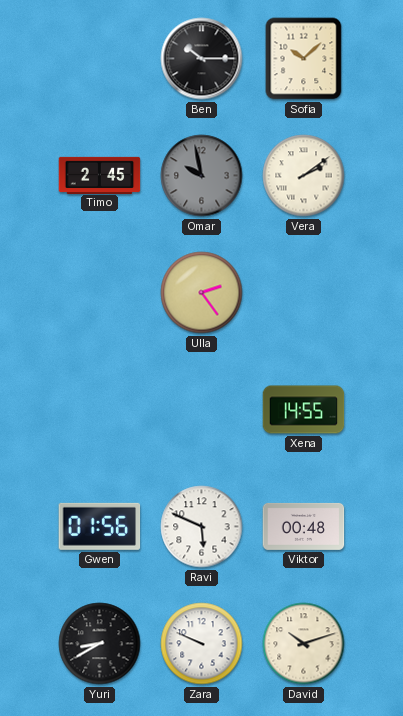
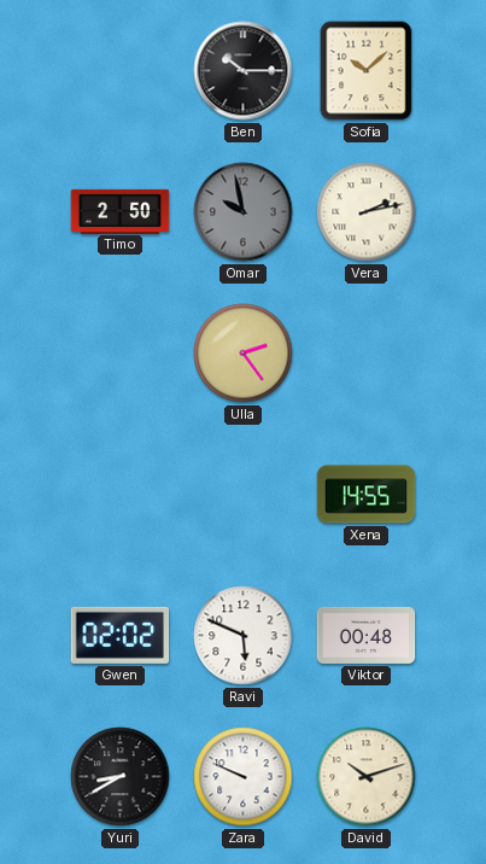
Timo: 2:45 -> 2:50 (121, 211)
Vera: 2:09 -> 2:13 (367, 212)
Gwen: 01:56 -> 02:02 (121, 635)
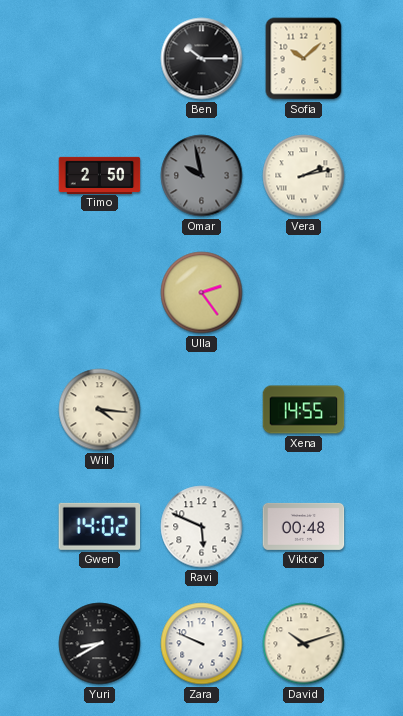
Will: none -> 4:16 (100, 410)
Gwen: 02:02 -> 14:02 (100, 526)
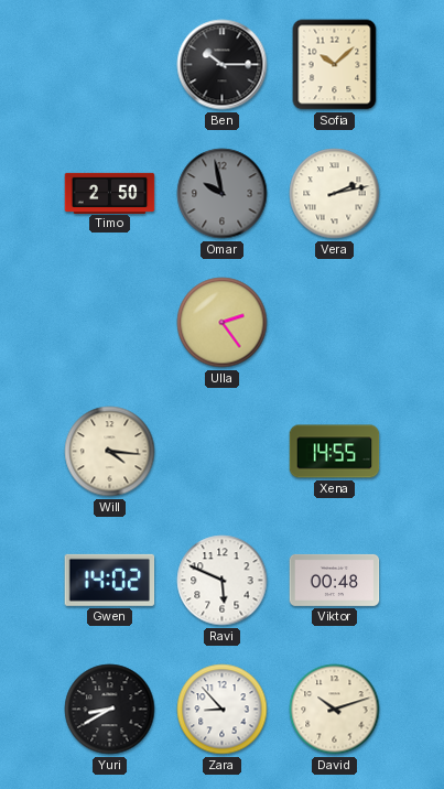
Zara: 9:49 -> 8:53 (223, 710)
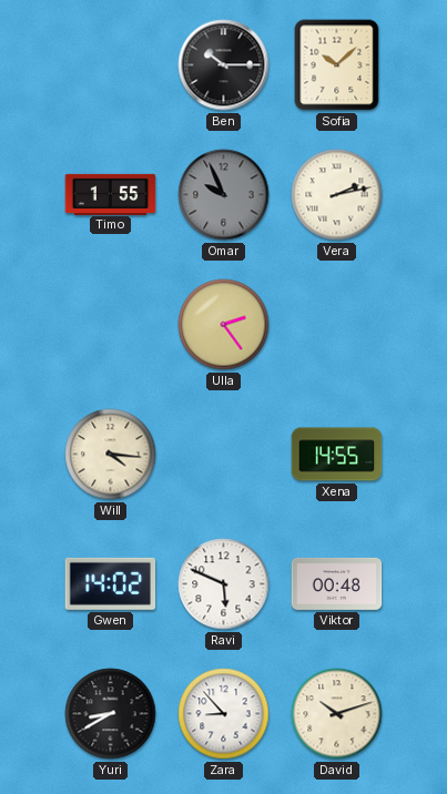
Timo: 2:50 -> 1:55 (111, 194)
Omar: 9:58 -> 9:56 (224, 195)
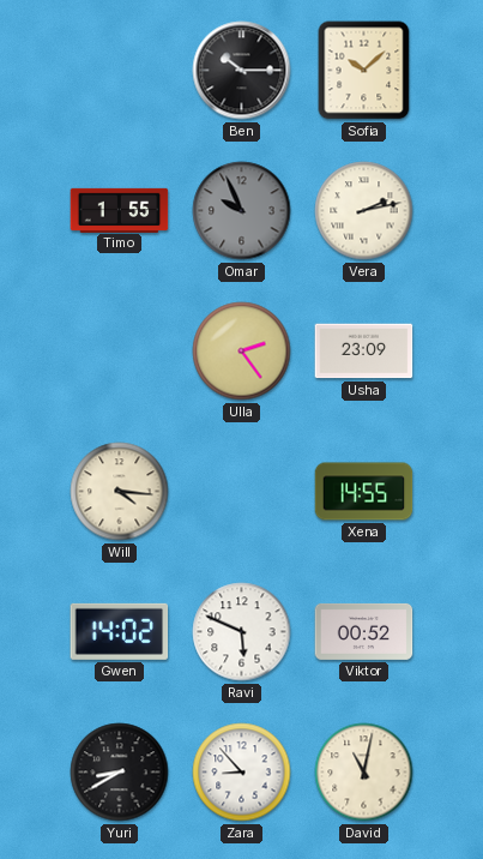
Usha: none -> 23:09 (364, 352)
Viktor: 00:48 -> 00:52 (364, 631)
David: 10:12 -> 11:02 (364, 773)
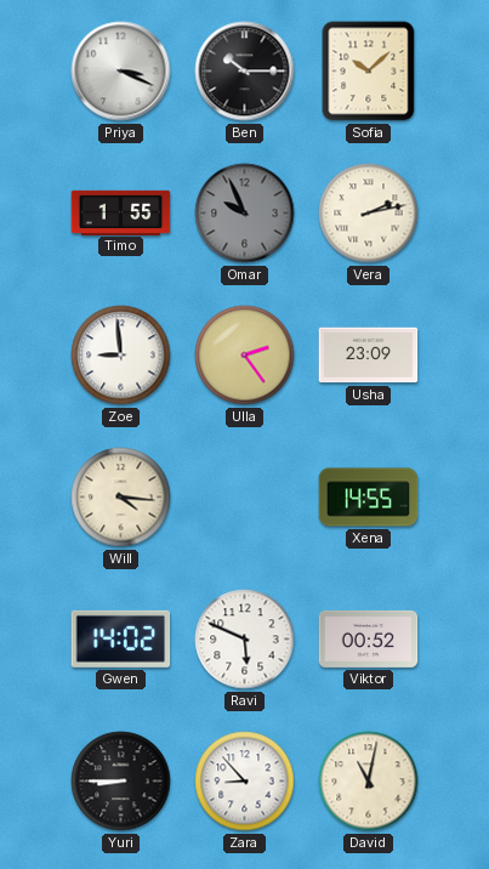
Priya: none -> 3:19 (121, 72)
Zoe: none -> 8:59 (121, 356)
Yuri: 8:40 -> 8:45 (121, 782)
